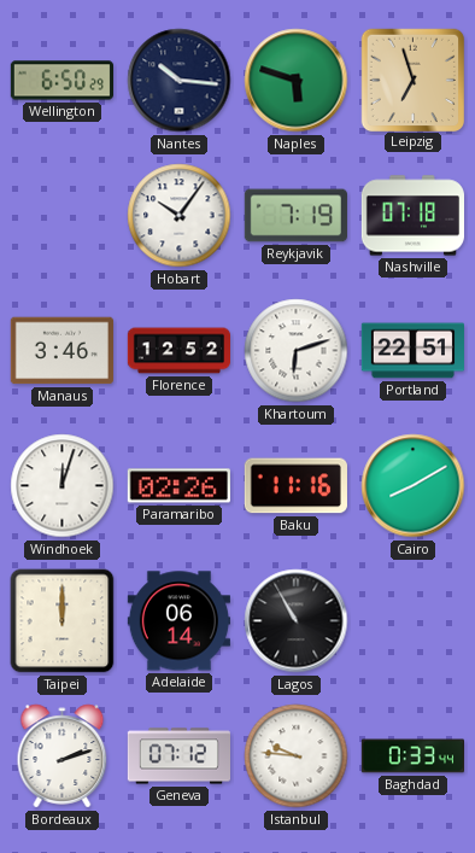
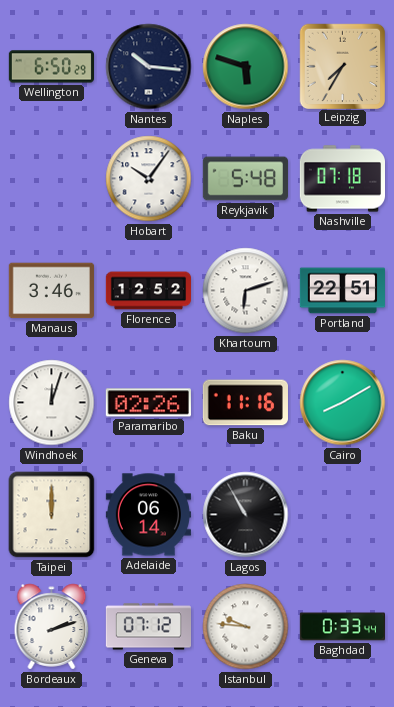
Leipzig: 6:57 -> 7:35 (343, 66)
Reykjavik: 7:19 -> 5:48 (245, 179)
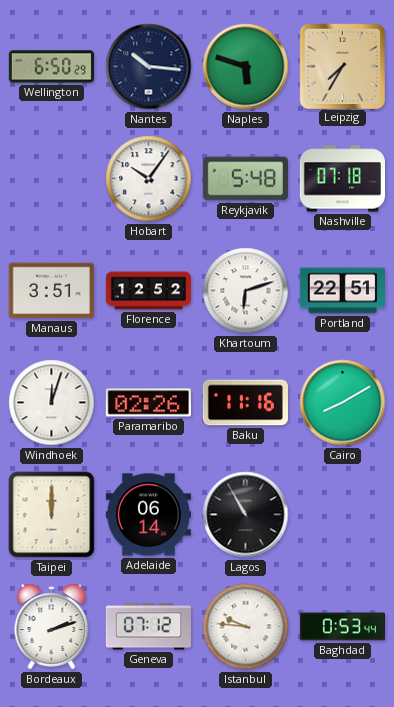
Manaus: 3:46 -> 3:51 (51, 291)
Baghdad: 0:33 -> 0:53 (342, 627)
